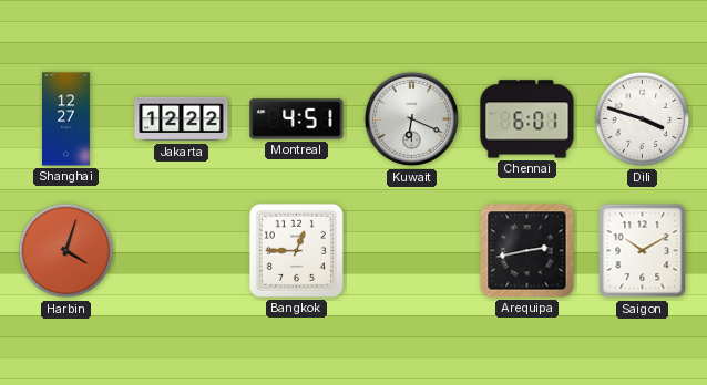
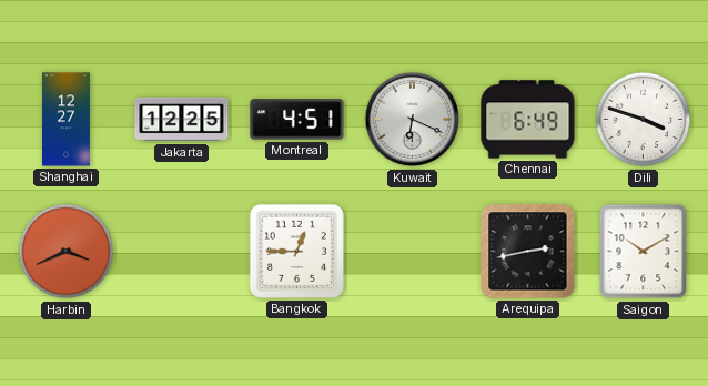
Jakarta: 12:22 -> 12:25 (182, 120)
Chennai: 6:01 -> 6:49 (528, 120)
Harbin: 4:03 -> 3:41 (67, 252)
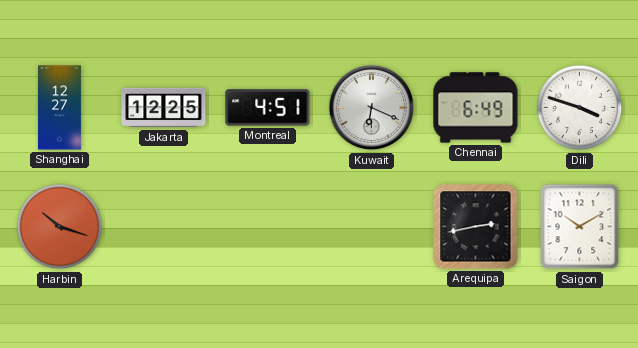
Harbin: 3:41 -> 10:18 (60, 227)
Bangkok: 12:45 -> none (296, 251)
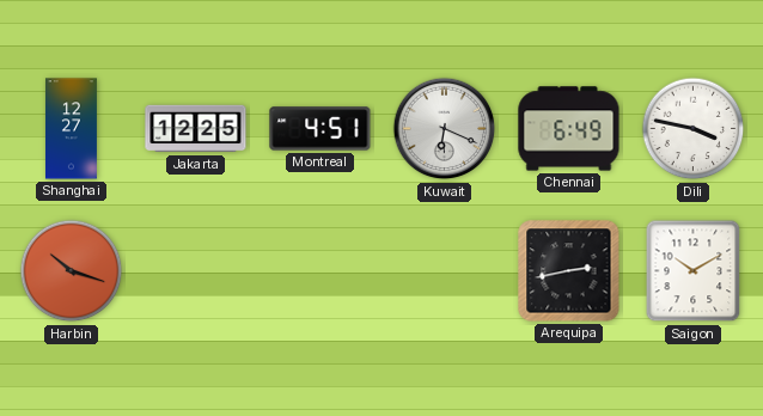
Dili: 3:48 -> 3:47 (694, 129)
